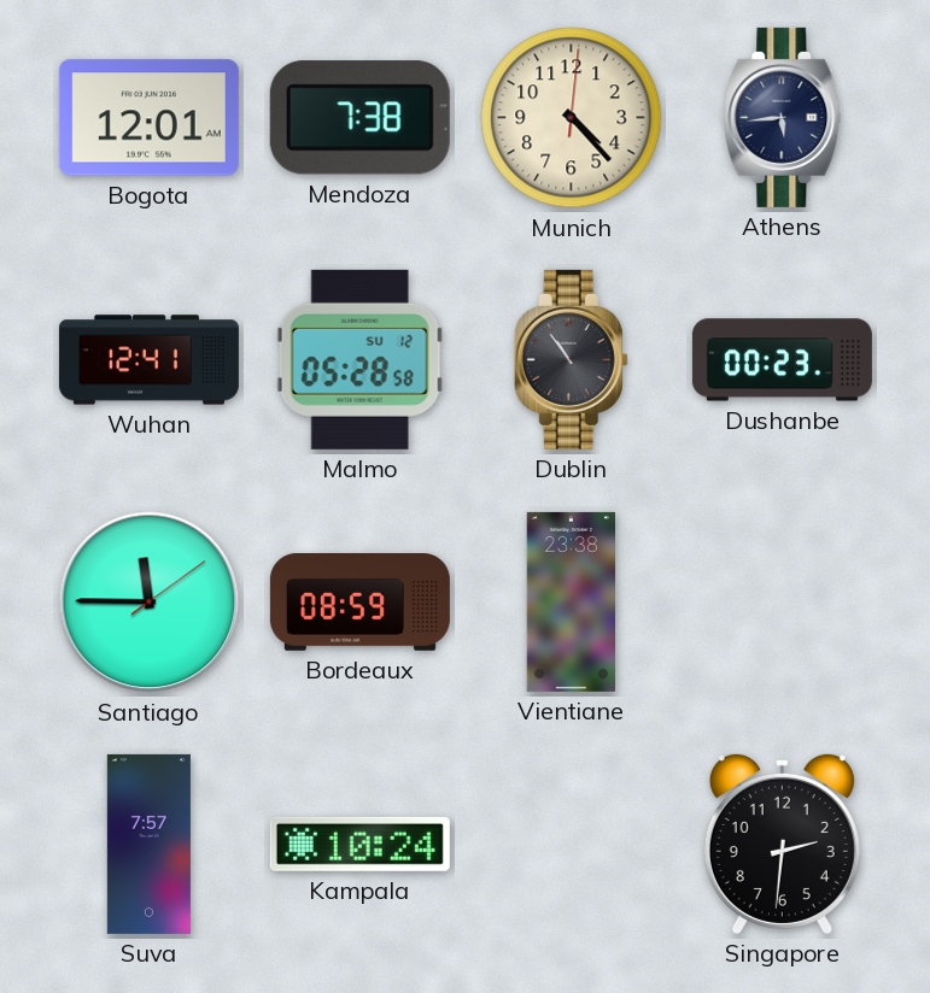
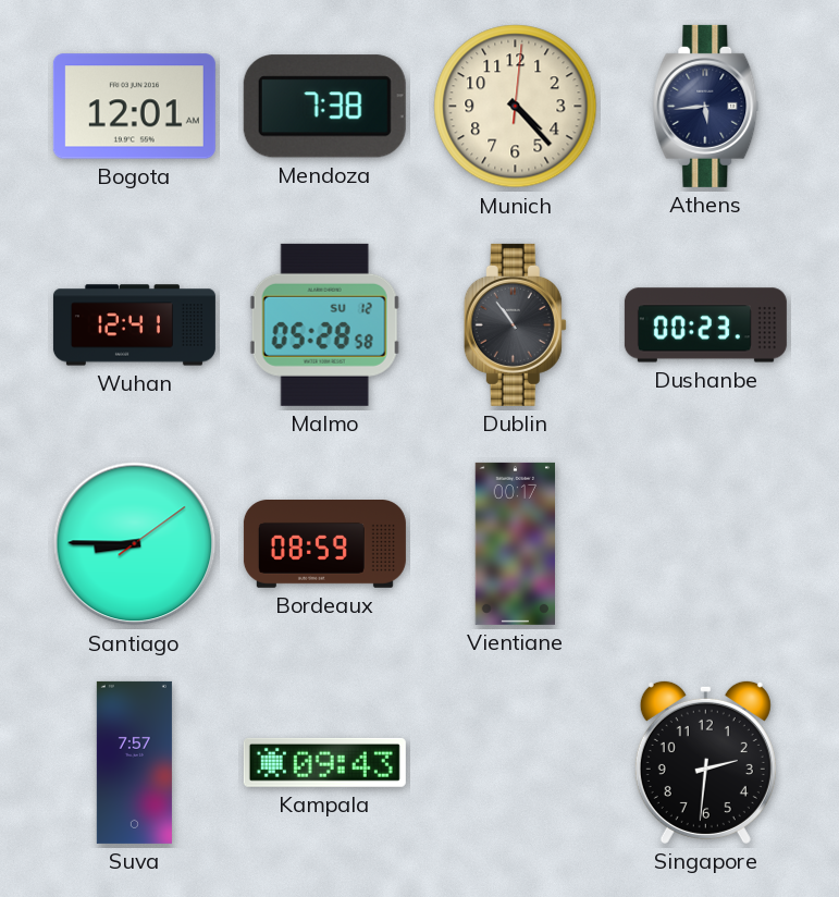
Santiago: 11:45 -> 8:45 (135, 544)
Vientiane: 23:38 -> 00:17 (515, 543)
Kampala: 10:24 -> 09:43 (324, 762)
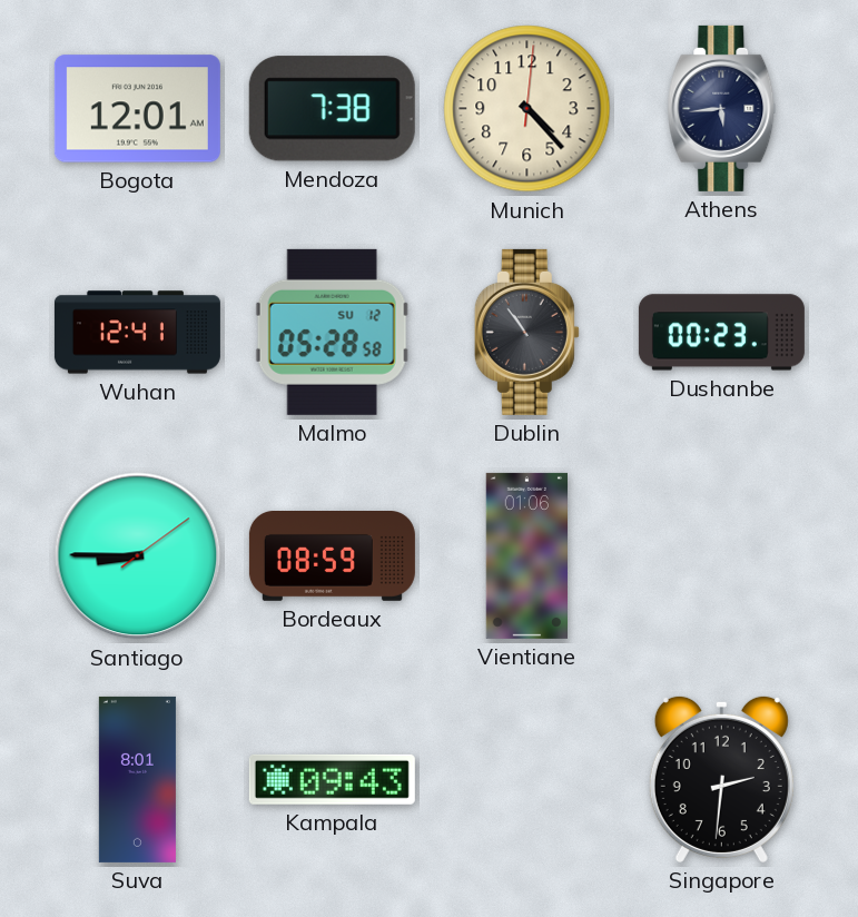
Vientiane: 00:17 -> 01:06 (526, 555)
Suva: 7:57 -> 8:01 (137, 779)
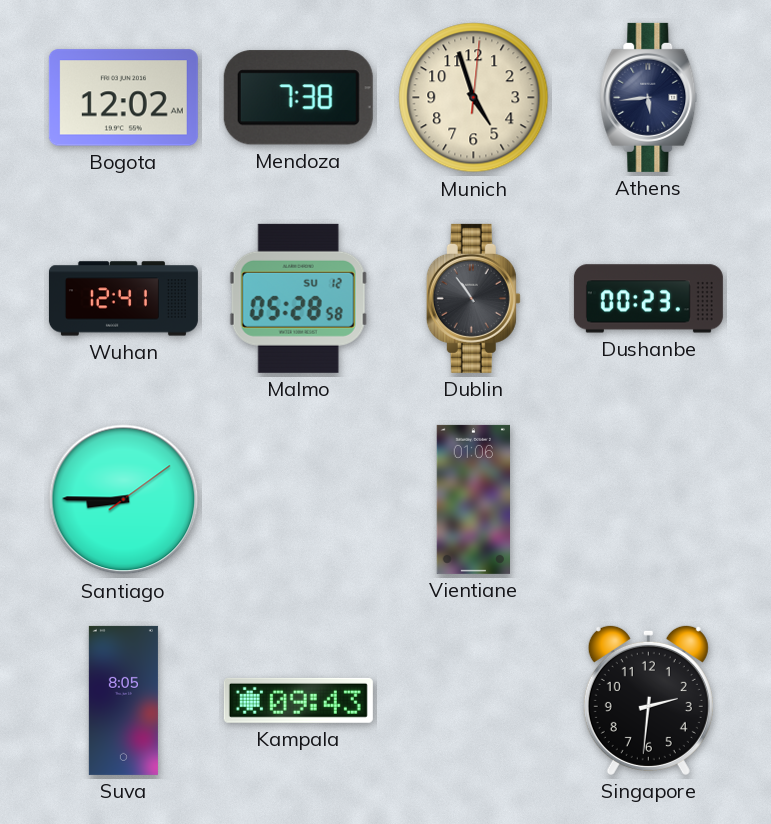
Bogota: 12:01 -> 12:02 (123, 98)
Munich: 4:23 -> 4:57 (474, 98)
Bordeaux: 08:59 -> none (332, 556)
Suva: 8:01 -> 8:05 (123, 700)
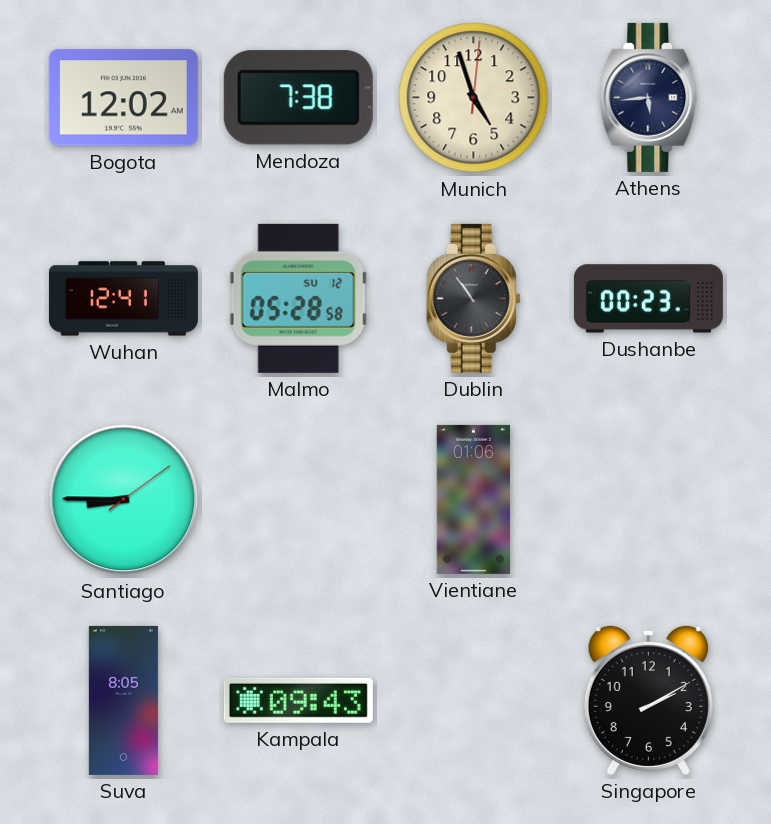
Singapore: 2:31 -> 2:10 (648, 700)
